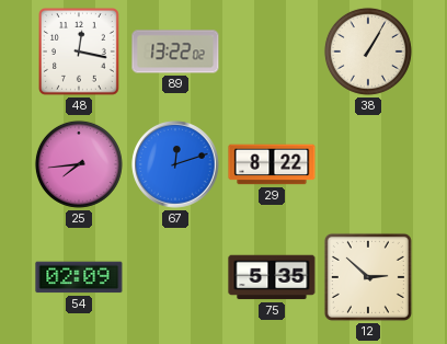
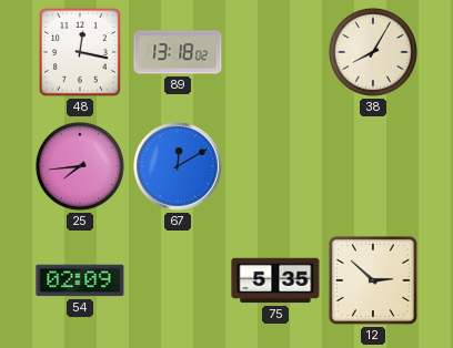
89: 13:22 -> 13:18 (178, 52)
38: 1:05 -> 8:05 (373, 52)
67: 12:12 -> 12:10 (178, 166)
29: 8:22 -> none (272, 164)
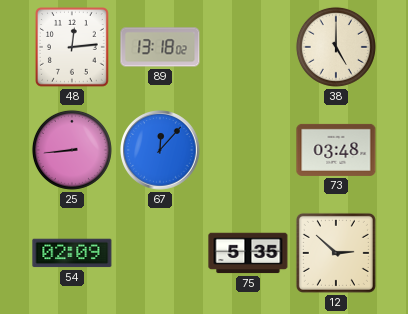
48: 12:17 -> 12:14 (73, 48)
38: 8:05 -> 5:00 (336, 47)
25: 7:44 -> 8:44 (72, 150)
67: 12:10 -> 12:07 (160, 150)
73: none -> 03:48 (336, 150)
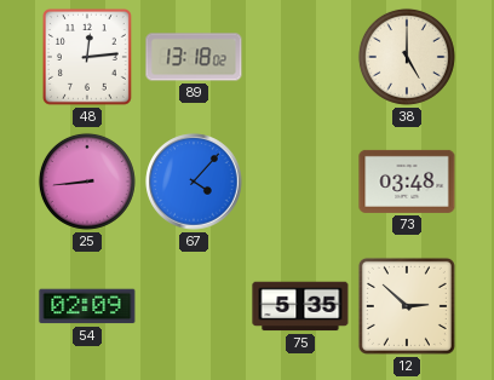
67: 12:07 -> 4:07 (194, 182)
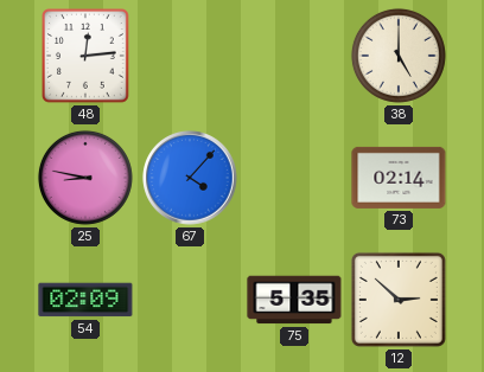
89: 13:18 -> none (194, 57)
25: 8:44 -> 8:47 (85, 178)
73: 03:48 -> 02:14 (399, 178)
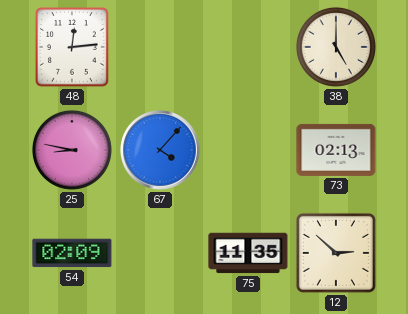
73: 02:14 -> 02:13 (336, 150)
75: 5:35 -> 11:35 (248, 253)
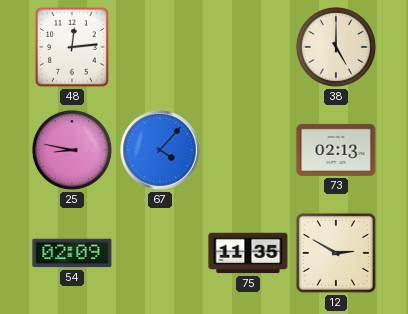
12: 2:52 -> 2:50 (336, 253)
